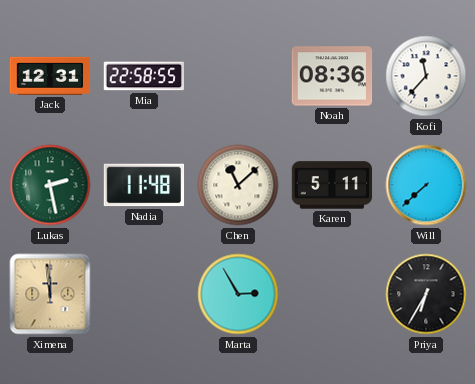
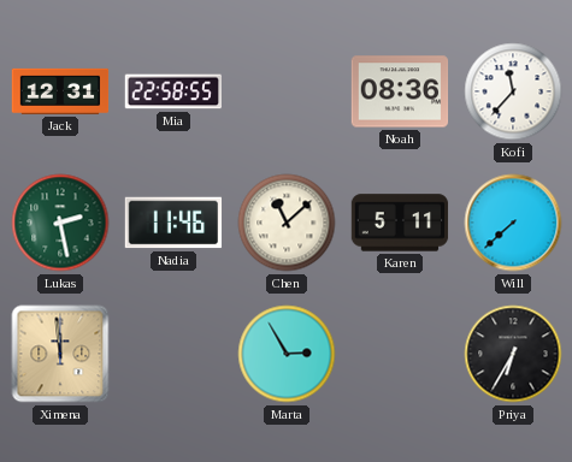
Nadia: 11:48 -> 11:46 (173, 223)
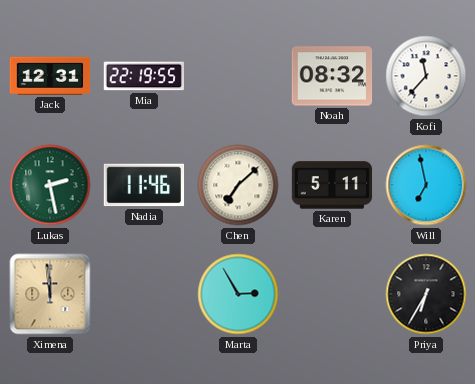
Mia: 22:58 -> 22:19 (143, 76)
Noah: 08:36 -> 08:32 (332, 76)
Chen: 11:08 -> 7:08 (238, 185)
Will: 7:38 -> 6:58 (426, 185)
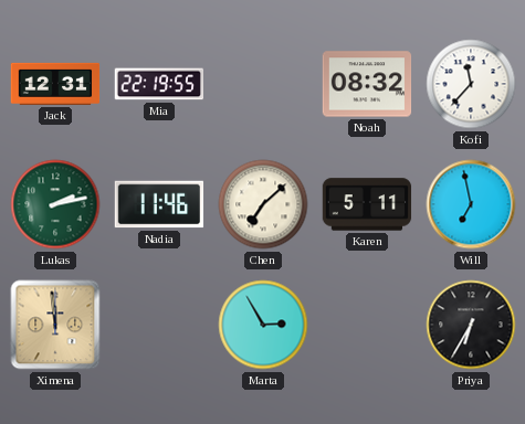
Lukas: 2:28 -> 2:13 (55, 204)
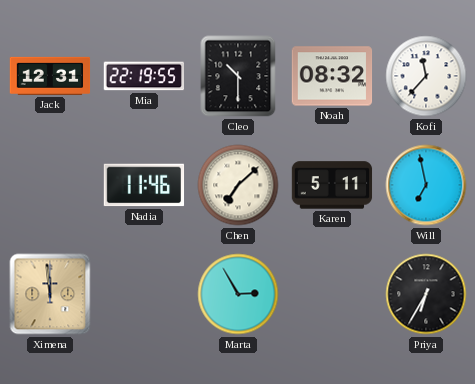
Cleo: none -> 10:30 (238, 76)
Lukas: 2:13 -> none (55, 204)
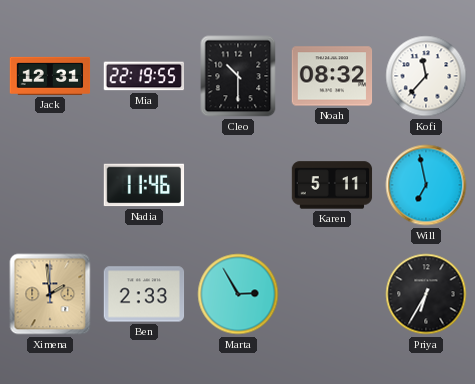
Chen: 7:08 -> none (238, 185)
Ximena: 11:59 -> 1:59 (50, 294)
Ben: none -> 2:33 (144, 294)
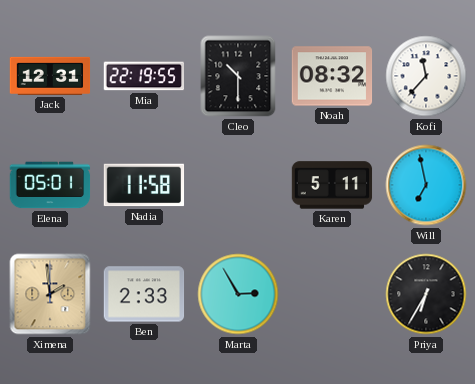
Elena: none -> 05:01 (50, 185)
Nadia: 11:46 -> 11:58 (144, 185)
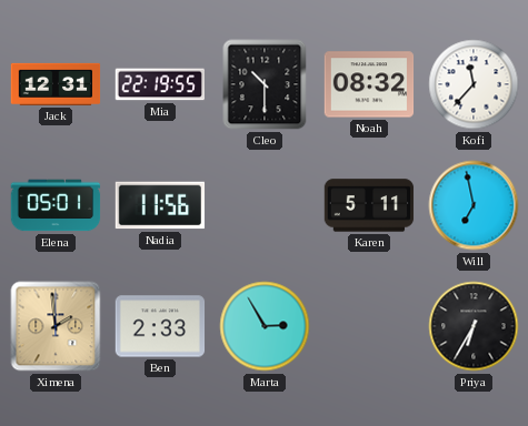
Nadia: 11:58 -> 11:56 (160, 205)
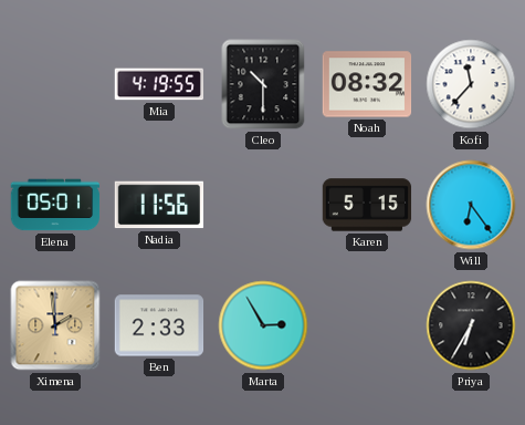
Jack: 12:31 -> none (56, 84)
Mia: 22:19 -> 4:19 (158, 84)
Karen: 5:11 -> 5:15 (367, 205)
Will: 6:58 -> 6:24 (471, 205)
